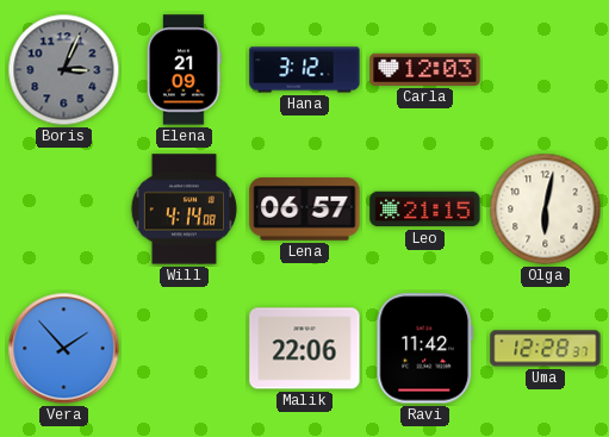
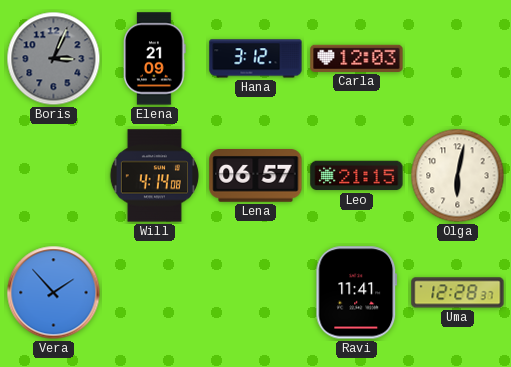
Malik: 22:06 -> none (305, 349)
Ravi: 11:42 -> 11:41 (357, 293)
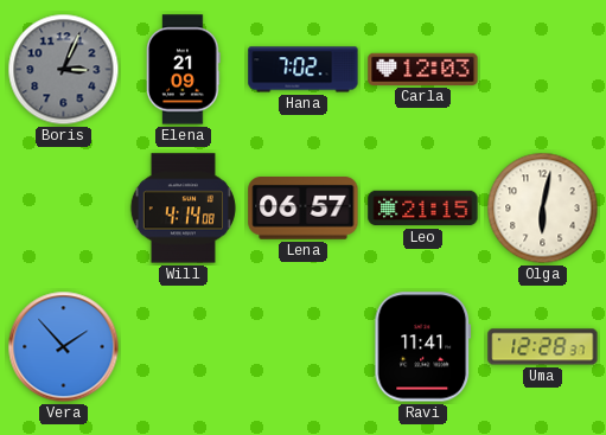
Hana: 3:12 -> 7:02 (304, 70)
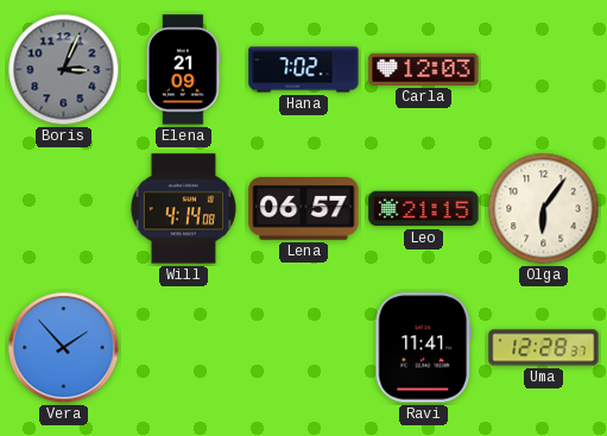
Olga: 6:02 -> 6:06 (544, 209)
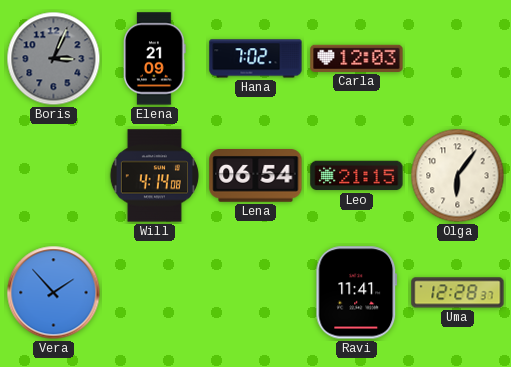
Lena: 06:57 -> 06:54 (256, 176)
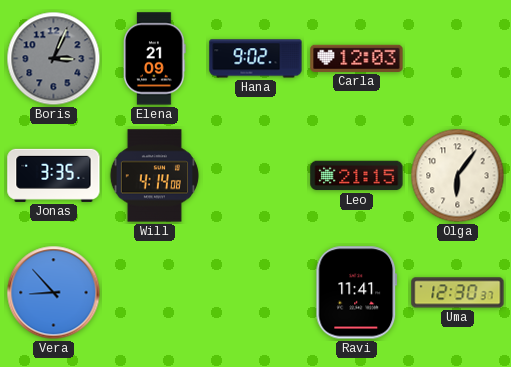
Hana: 7:02 -> 9:02 (256, 59)
Jonas: none -> 3:35 (54, 175)
Lena: 06:54 -> none (256, 176)
Vera: 1:53 -> 8:53 (54, 293)
Uma: 12:28 -> 12:30 (458, 293)
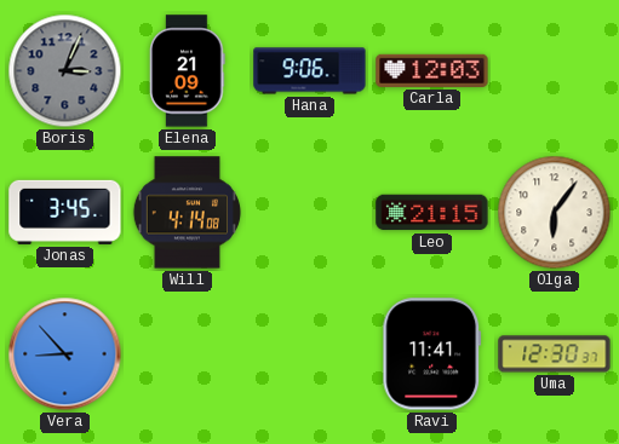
Hana: 9:02 -> 9:06 (310, 71)
Jonas: 3:35 -> 3:45 (65, 212)
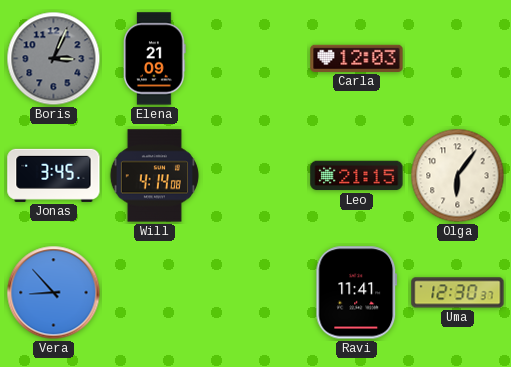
Hana: 9:06 -> none (310, 71)
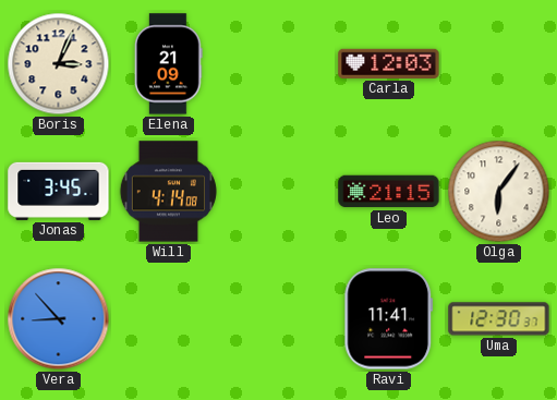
Boris dial: grey -> cream (59, 64)
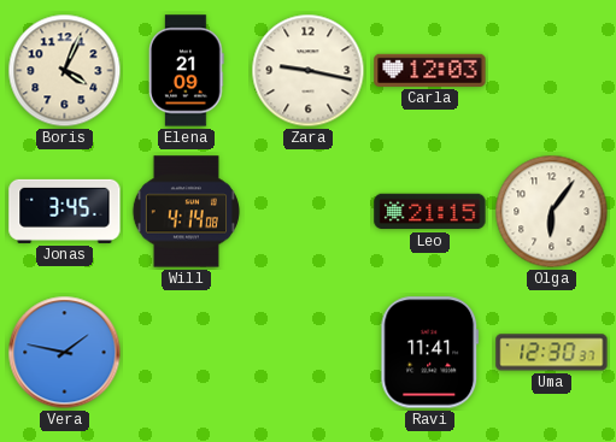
Boris: 3:04 -> 4:04 (65, 71)
Zara: none -> 9:17 (309, 71)
Vera: 8:53 -> 1:47 (65, 353)
